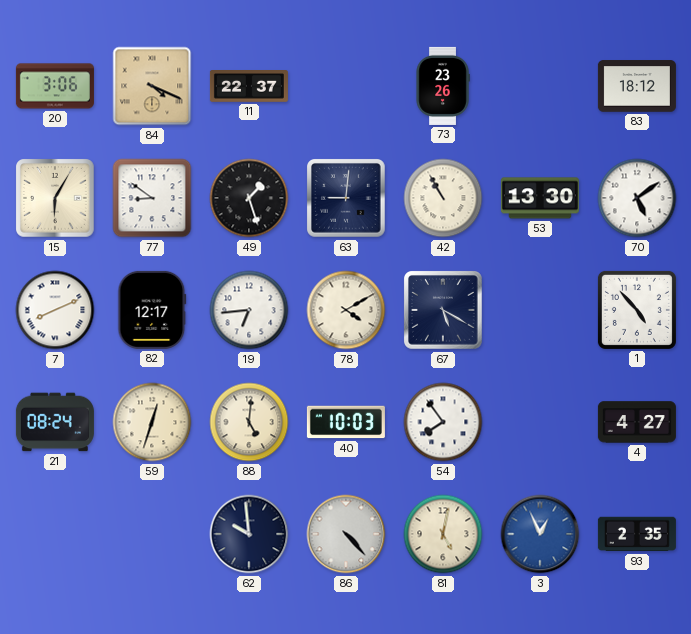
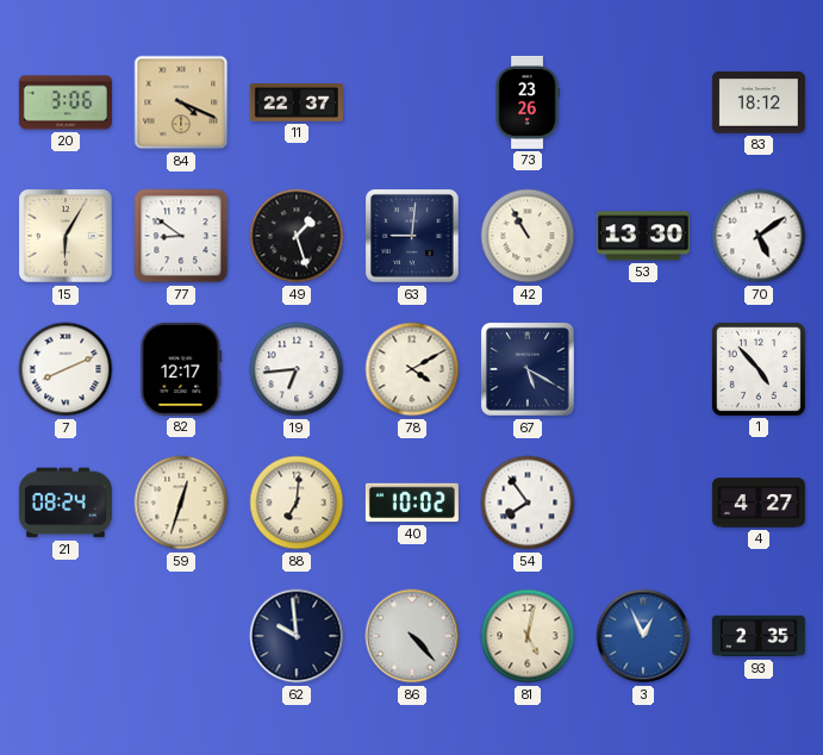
88: 5:01 -> 7:01 (297, 503)
40: 10:03 -> 10:02 (412, 503)
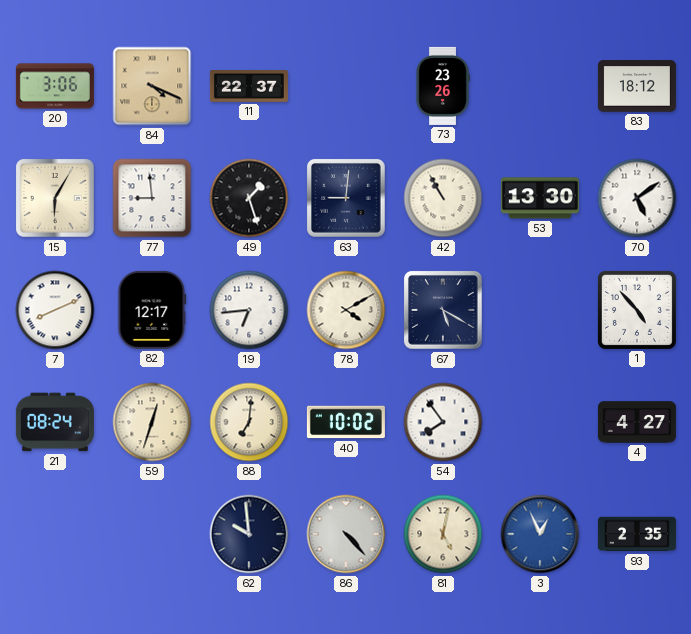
77: 8:51 -> 8:59 (152, 198)
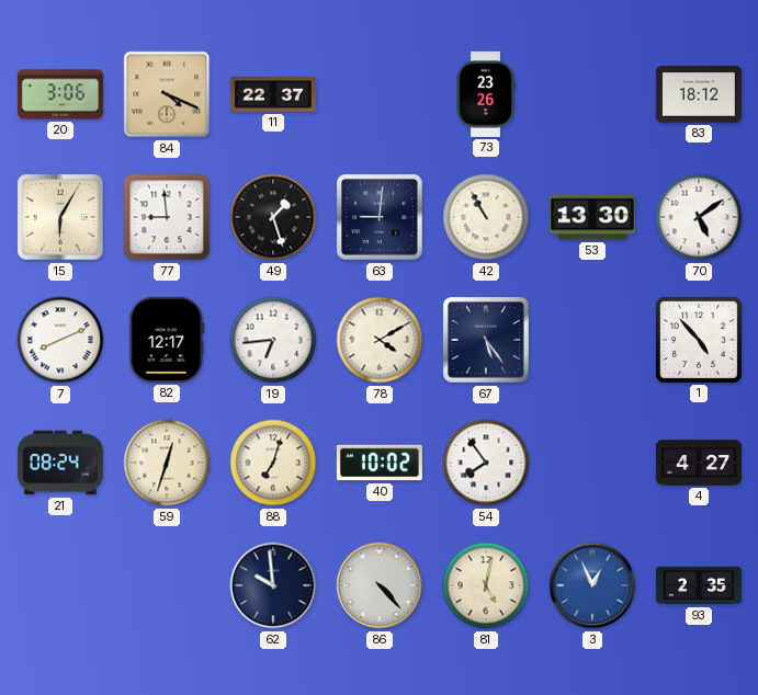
67: 5:20 -> 5:24 (486, 340)
88: 7:01 -> 7:03 (273, 463)
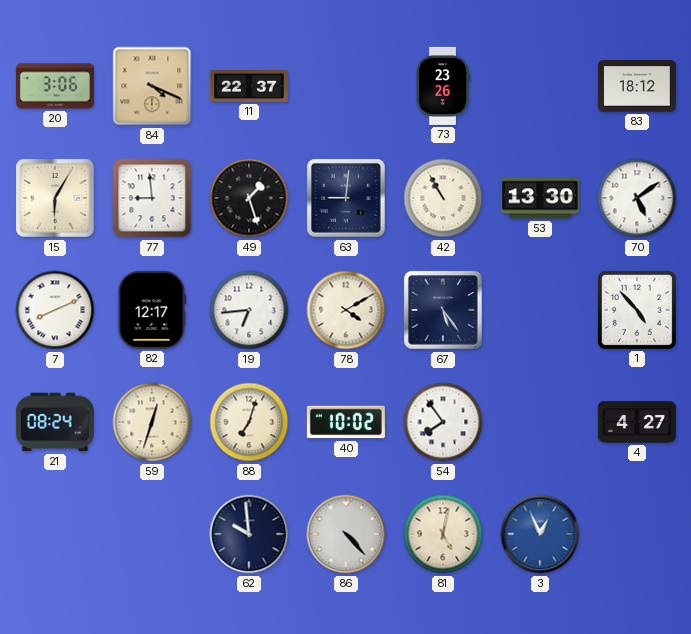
93: 2:35 -> none (699, 585)
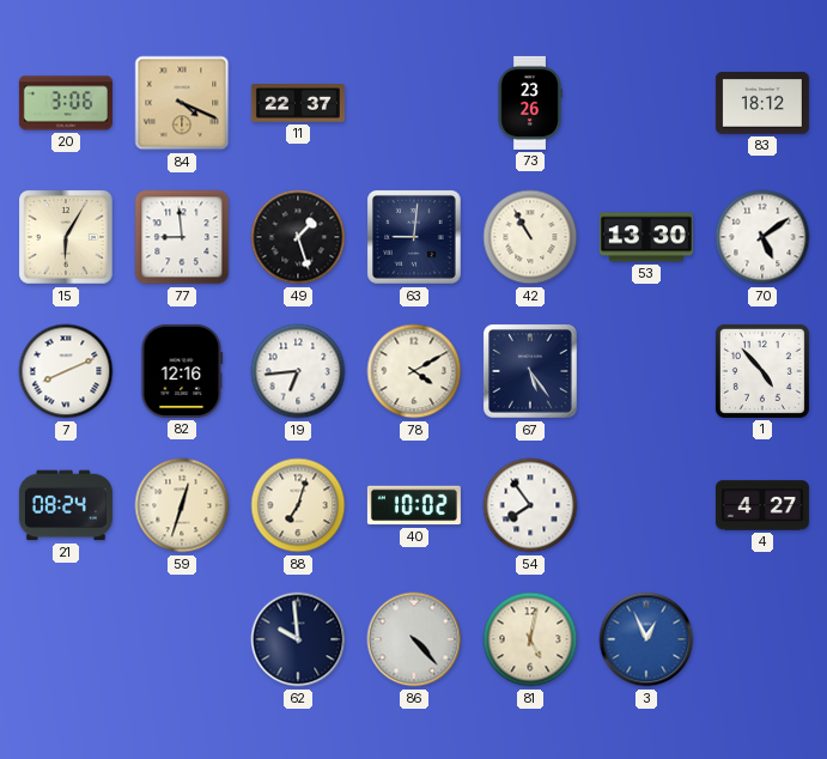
82: 12:17 -> 12:16 (182, 371)
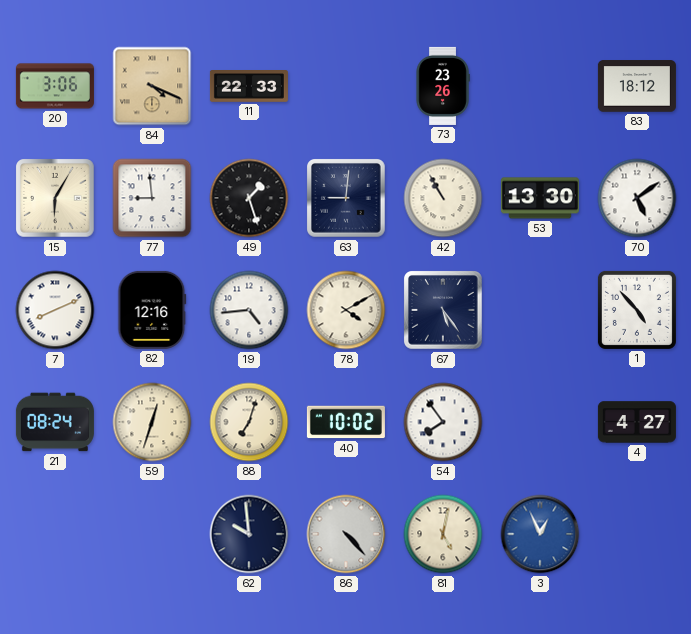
11: 22:37 -> 22:33 (249, 87)
19: 6:44 -> 4:44 (249, 310)
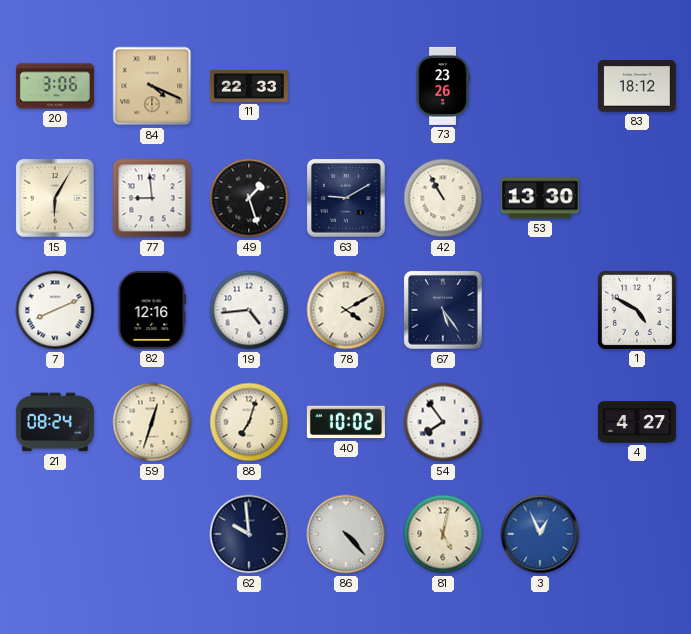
63: 9:01 -> 9:10 (346, 198)
70: 5:09 -> none (637, 198)
1: 4:53 -> 4:50 (637, 310)
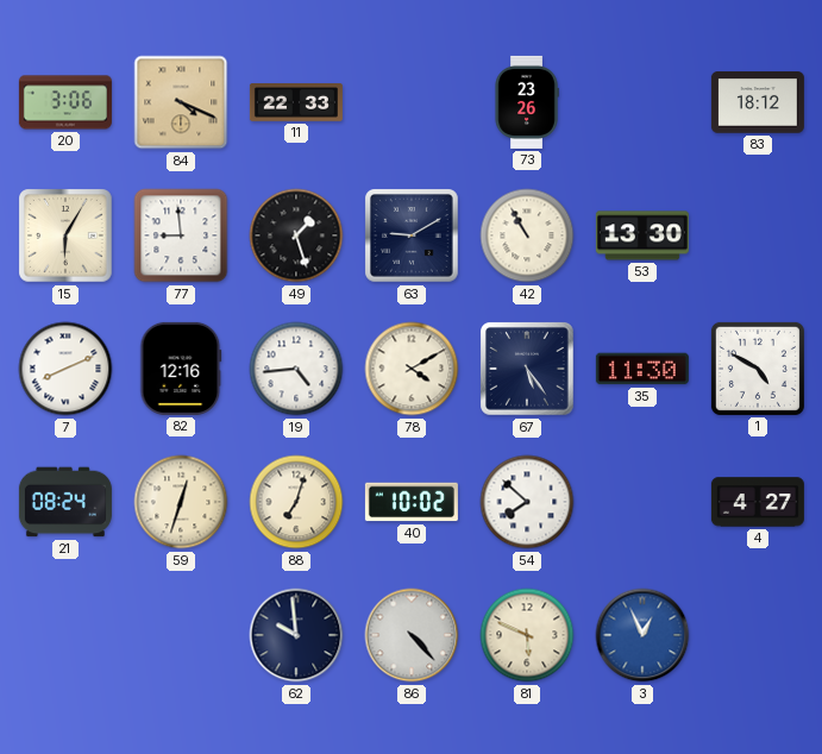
35: none -> 11:30 (642, 369)
54: 7:54 -> 7:52 (527, 502)
81: 5:02 -> 5:49 (527, 635)
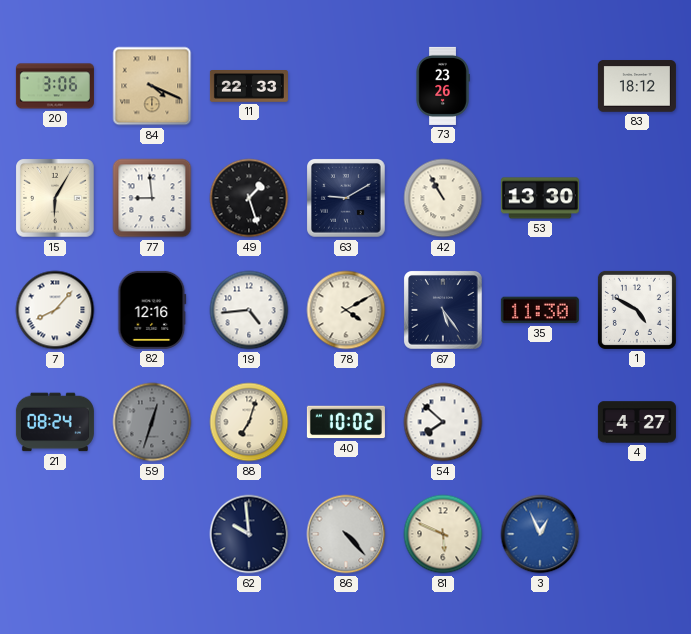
7: 8:11 -> 8:07 (55, 310)
59 dial: cream -> grey (152, 422)
